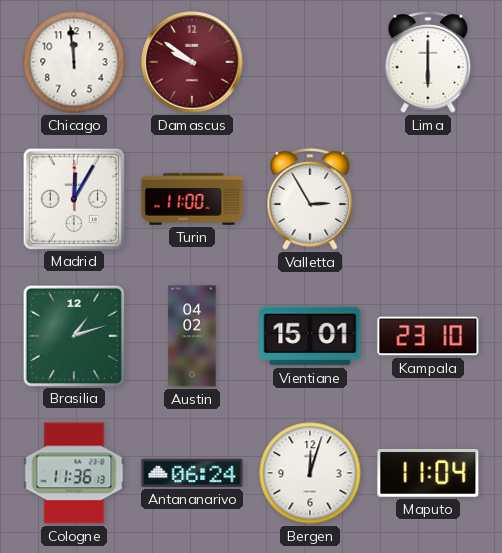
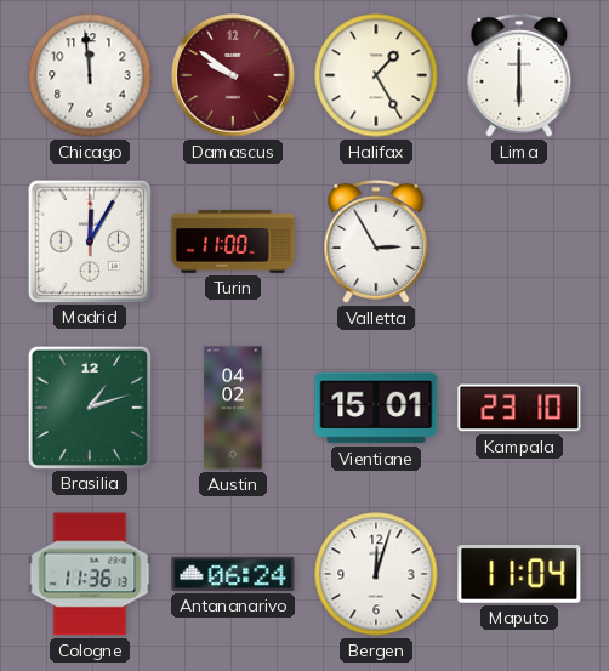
Halifax: none -> 1:25 (376, 75)
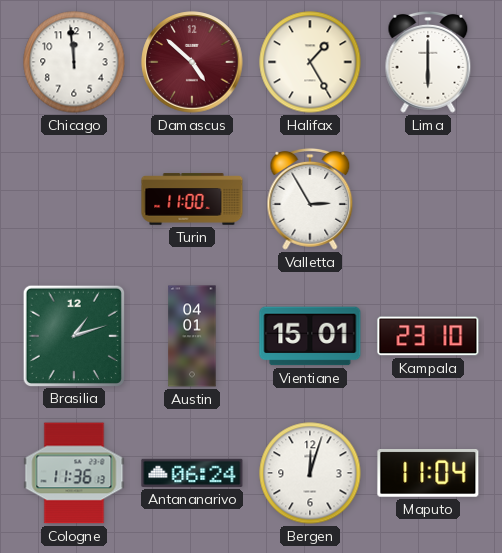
Damascus: 9:51 -> 4:52 (192, 62)
Madrid: 12:05 -> none (89, 240)
Austin: 04:02 -> 04:01 (192, 336)
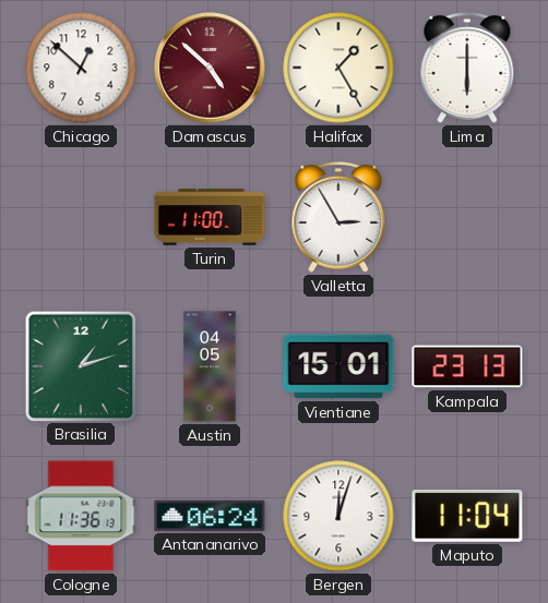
Chicago: 11:59 -> 12:52 (81, 68)
Austin: 04:01 -> 04:05 (210, 366)
Kampala: 23:10 -> 23:13 (467, 366)
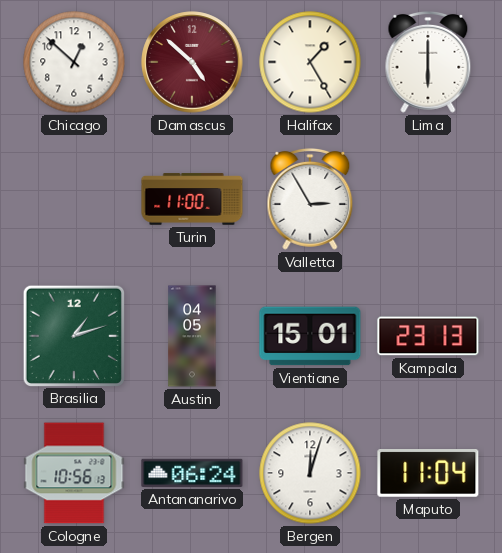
Cologne: 11:36 -> 10:56 (74, 473)
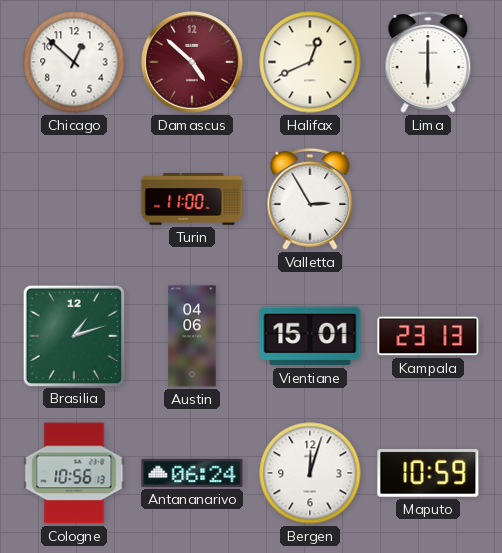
Halifax: 1:25 -> 12:41 (310, 62)
Austin: 04:05 -> 04:06 (192, 336)
Maputo: 11:04 -> 10:59 (428, 474)
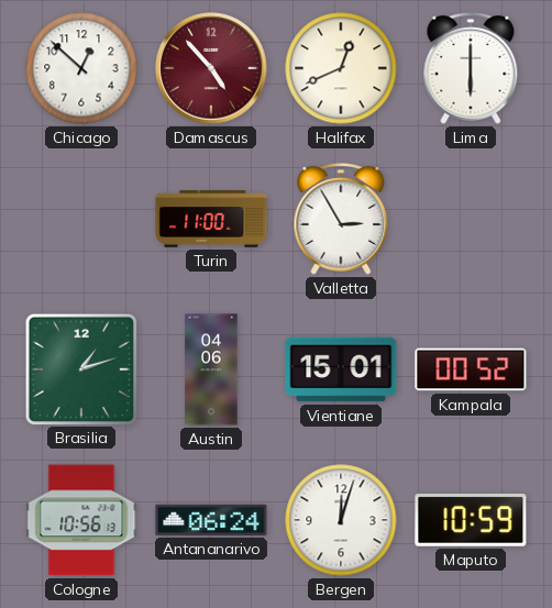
Damascus: 4:52 -> 4:53 (211, 68)
Kampala: 23:13 -> 00:52 (471, 369)
